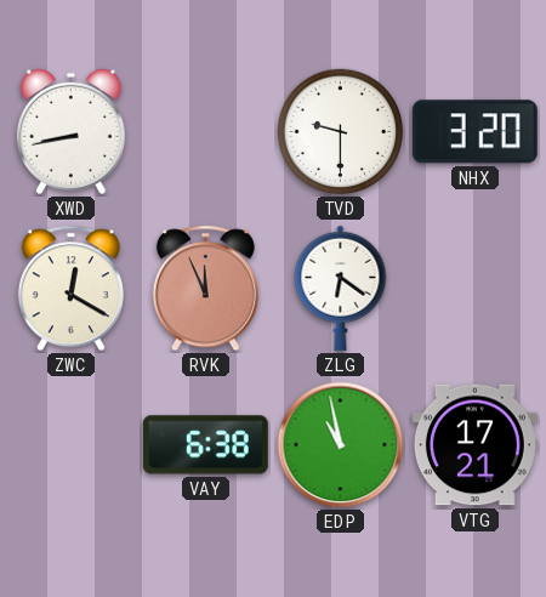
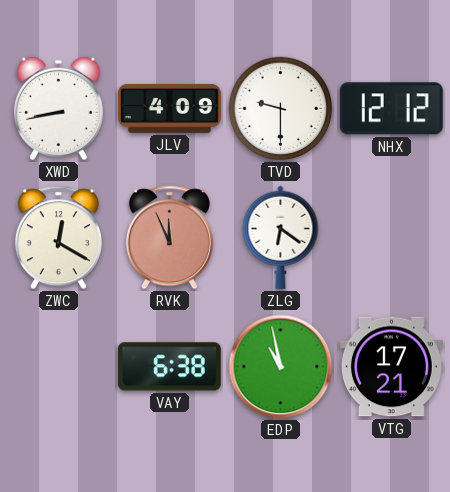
JLV: none -> 4:09 (169, 108)
NHX: 3:20 -> 12:12 (391, 109)
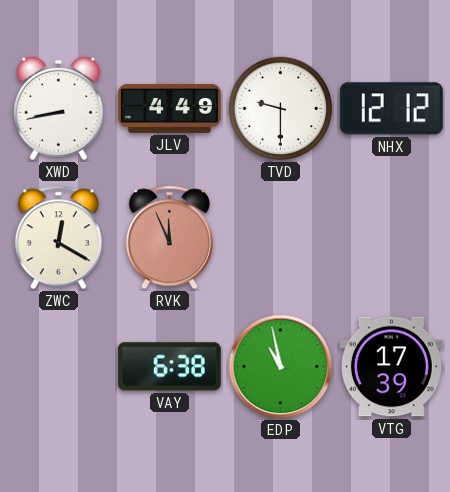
JLV: 4:09 -> 4:49 (169, 108)
ZLG: 6:21 -> none (281, 237)
VTG: 17:21 -> 17:39 (391, 367)
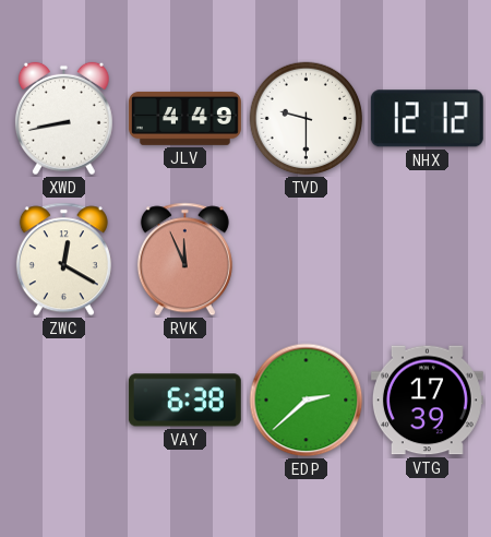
EDP: 10:58 -> 2:38 (307, 401)
